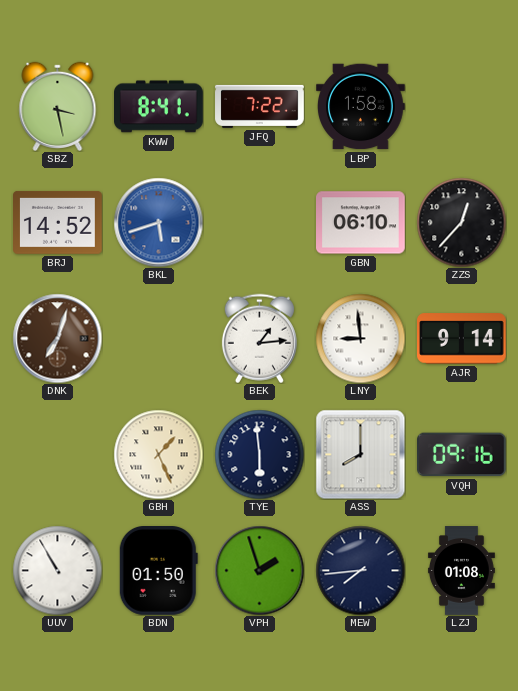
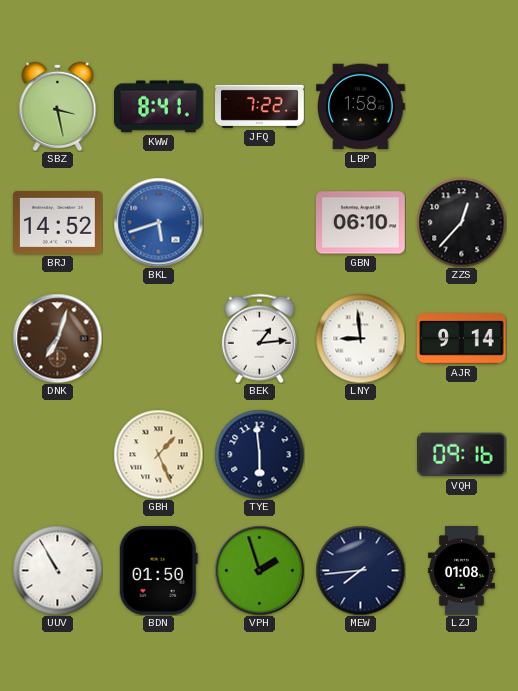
ASS: 8:00 -> none (360, 454)
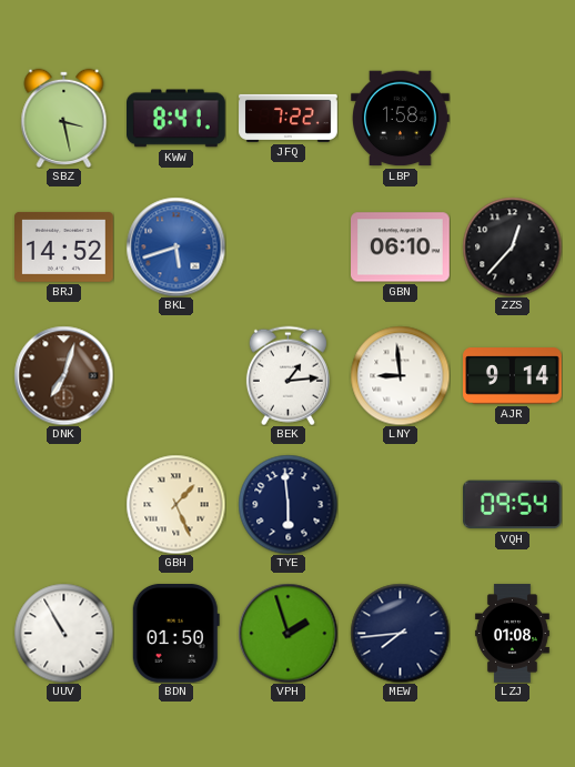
VQH: 09:16 -> 09:54 (512, 505)
